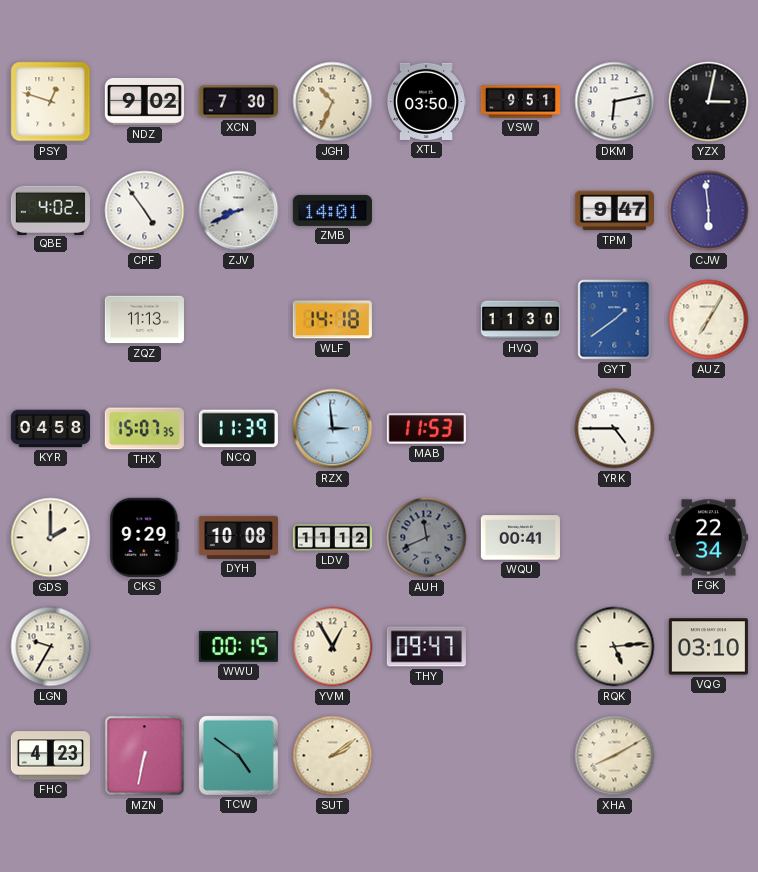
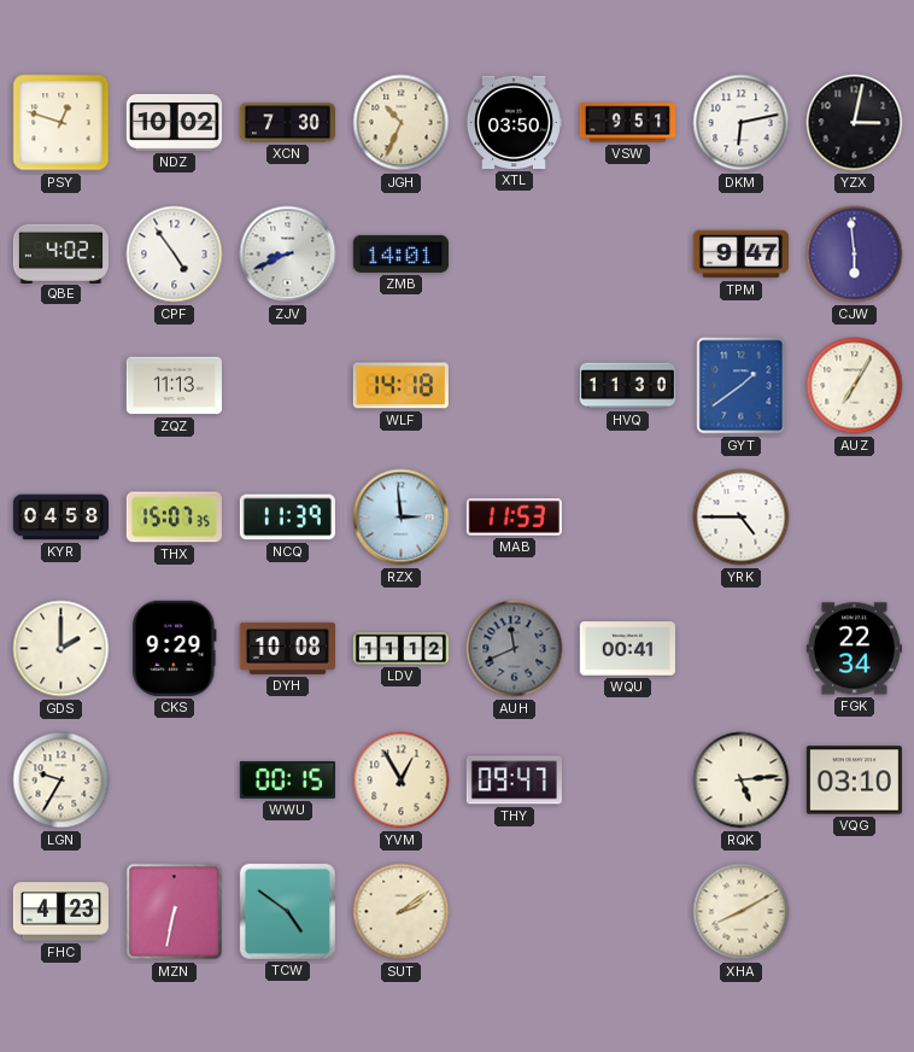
NDZ: 9:02 -> 10:02 (174, 122)
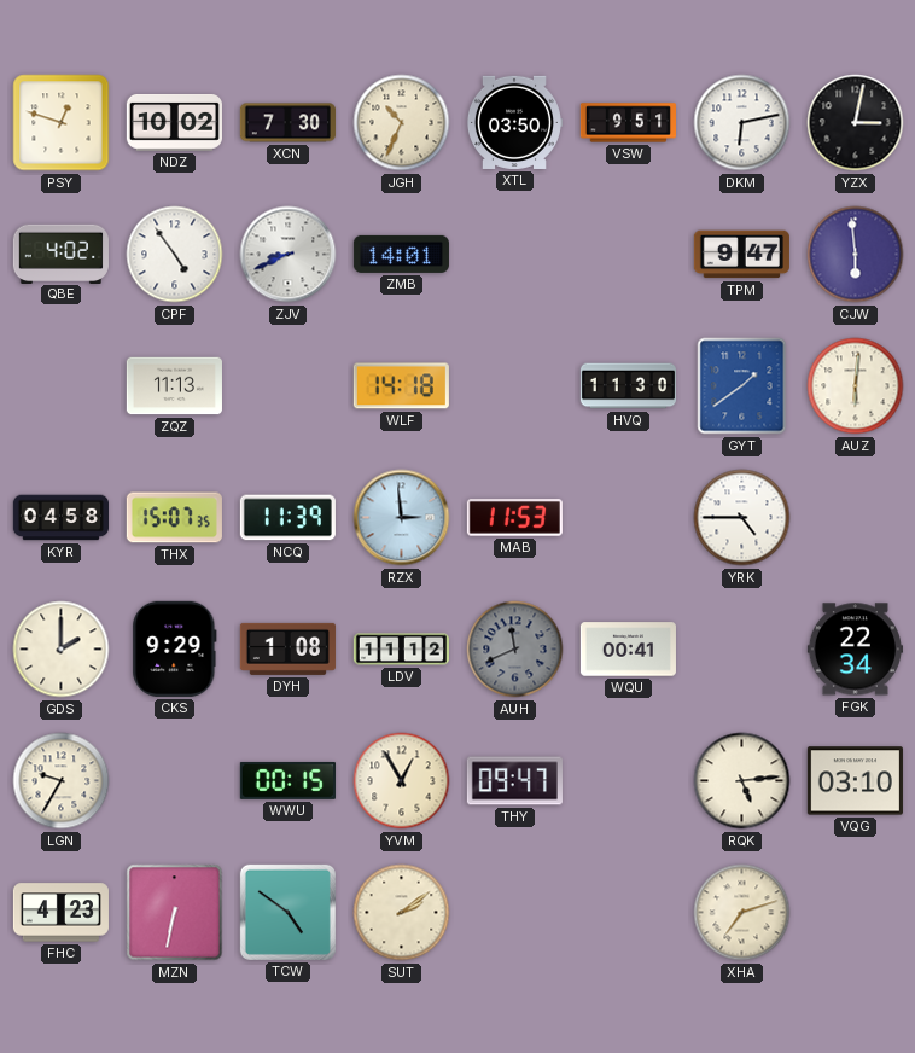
AUZ: 7:05 -> 6:01 (856, 386)
DYH: 10:08 -> 1:08 (287, 648)
XHA: 8:10 -> 7:12 (742, 913)
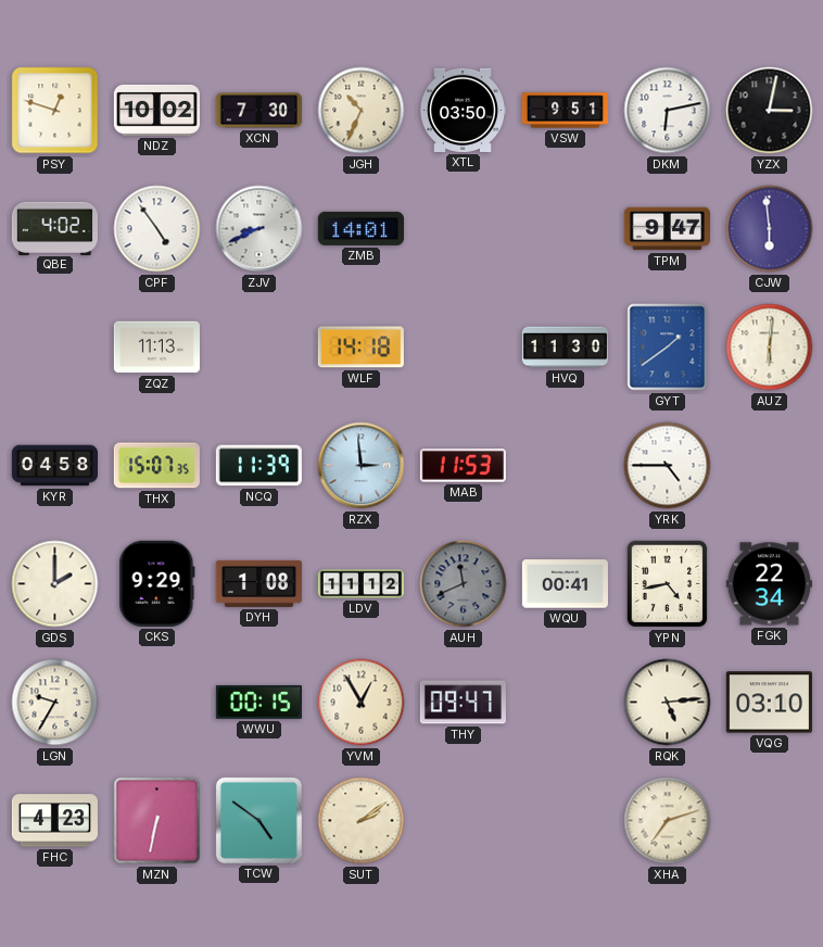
YPN: none -> 4:43 (668, 584)
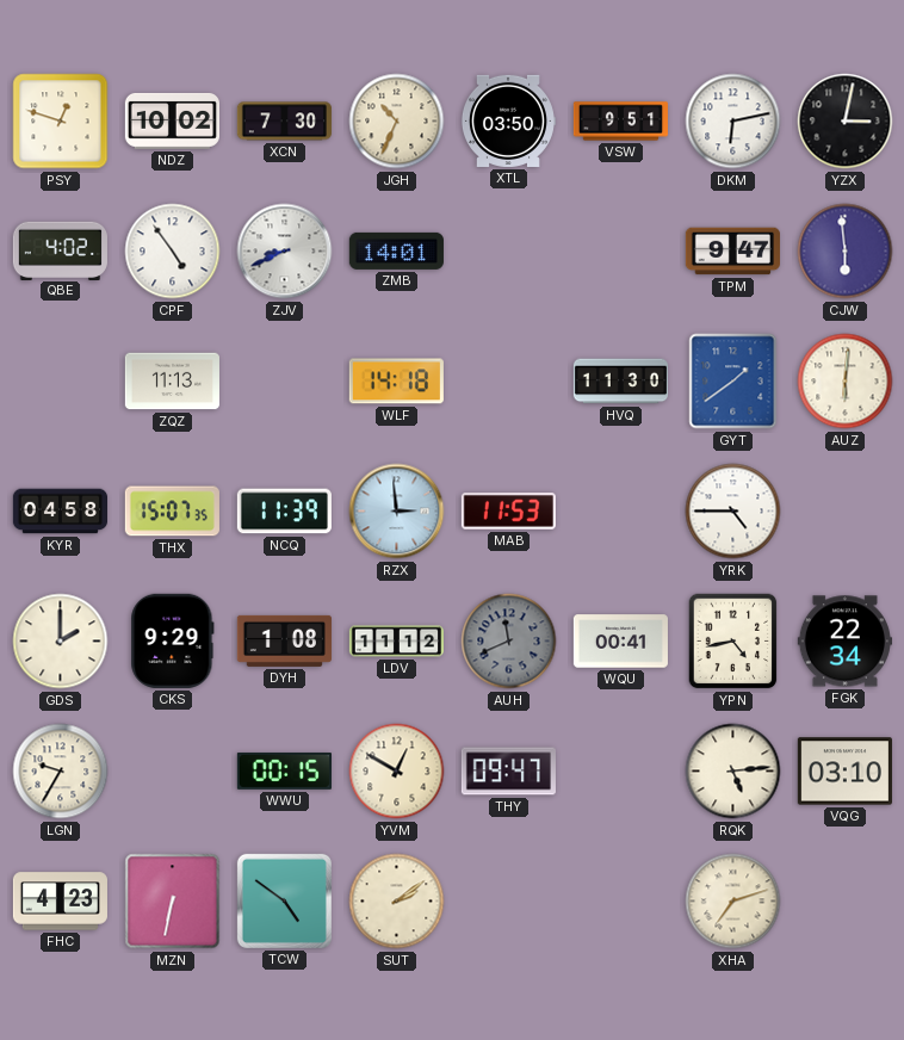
YVM: 12:55 -> 12:50 (397, 772)
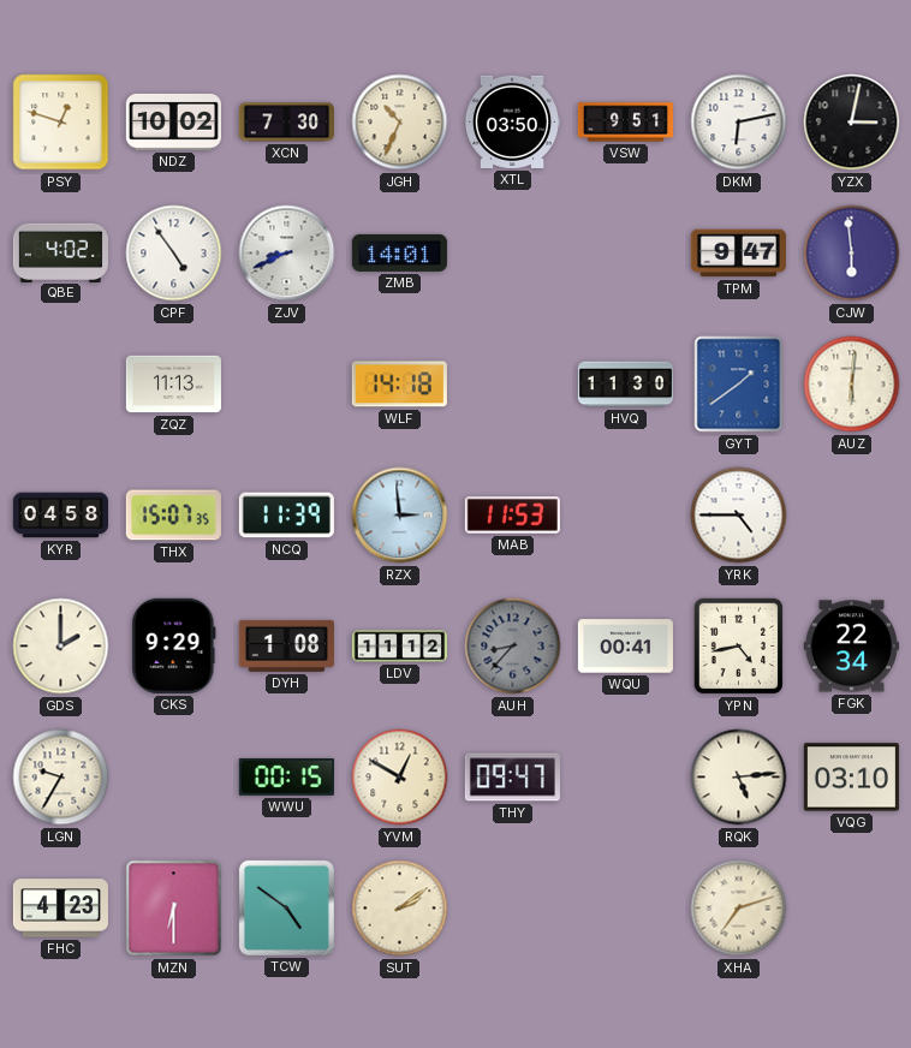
AUH: 11:41 -> 8:37 (513, 647)
MZN: 6:32 -> 6:30 (174, 909)
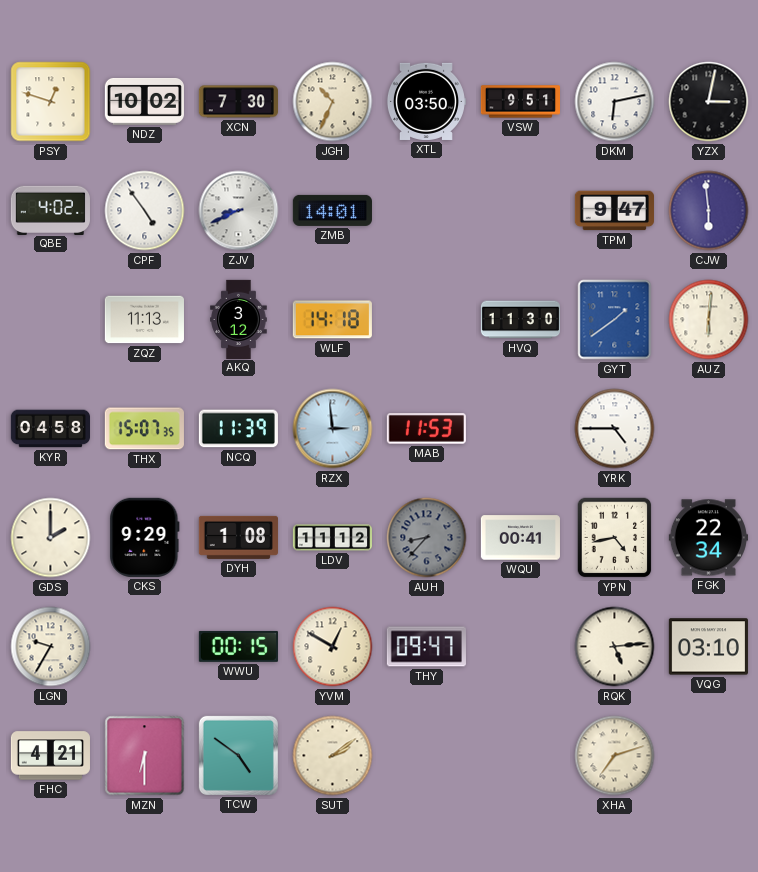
AKQ: none -> 3:12 (239, 319)
FHC: 4:23 -> 4:21 (50, 756)
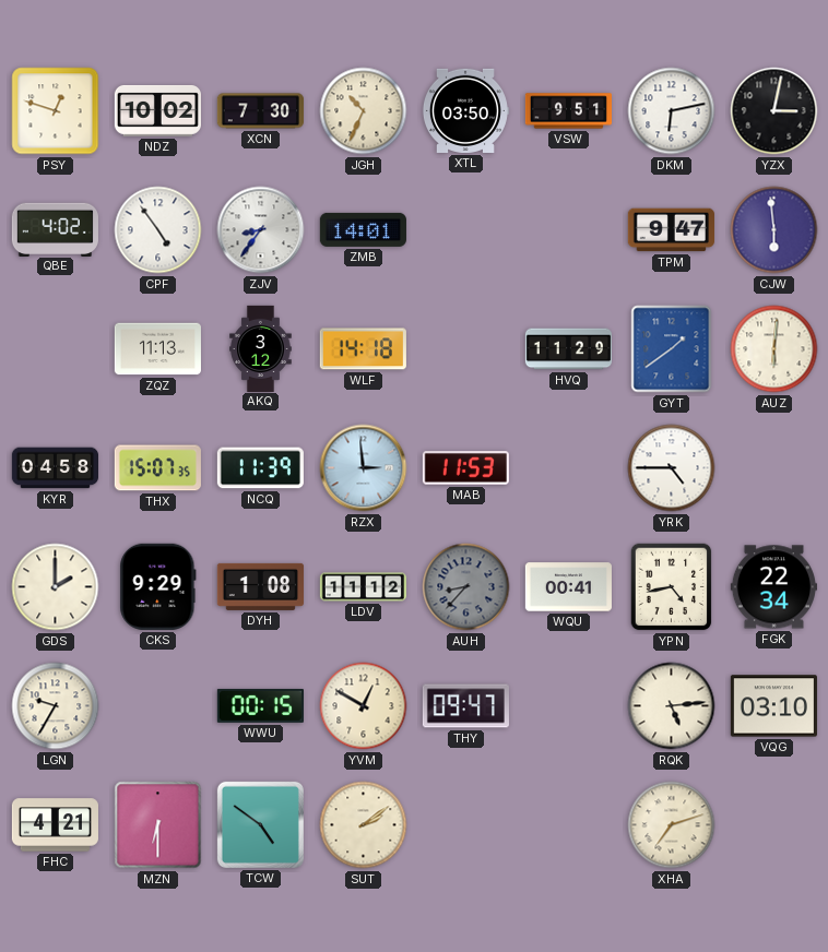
ZJV: 8:41 -> 8:36 (261, 230)
HVQ: 11:30 -> 11:29 (568, 349)
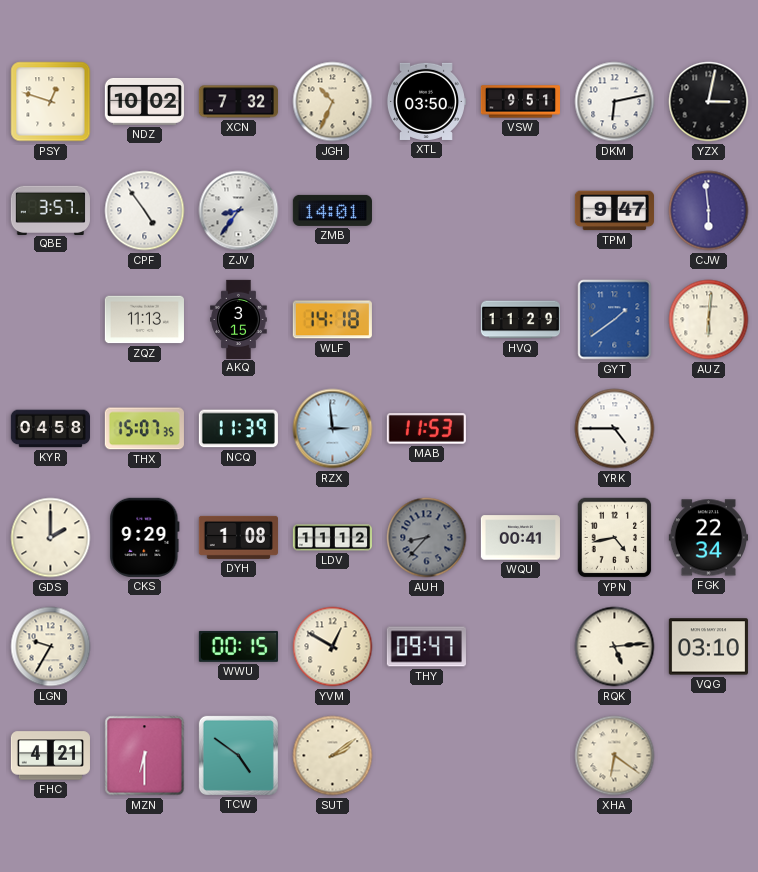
XCN: 7:30 -> 7:32 (238, 102)
QBE: 4:02 -> 3:57 (50, 210)
AKQ: 3:12 -> 3:15 (239, 319)
XHA: 7:12 -> 6:21 (615, 756)
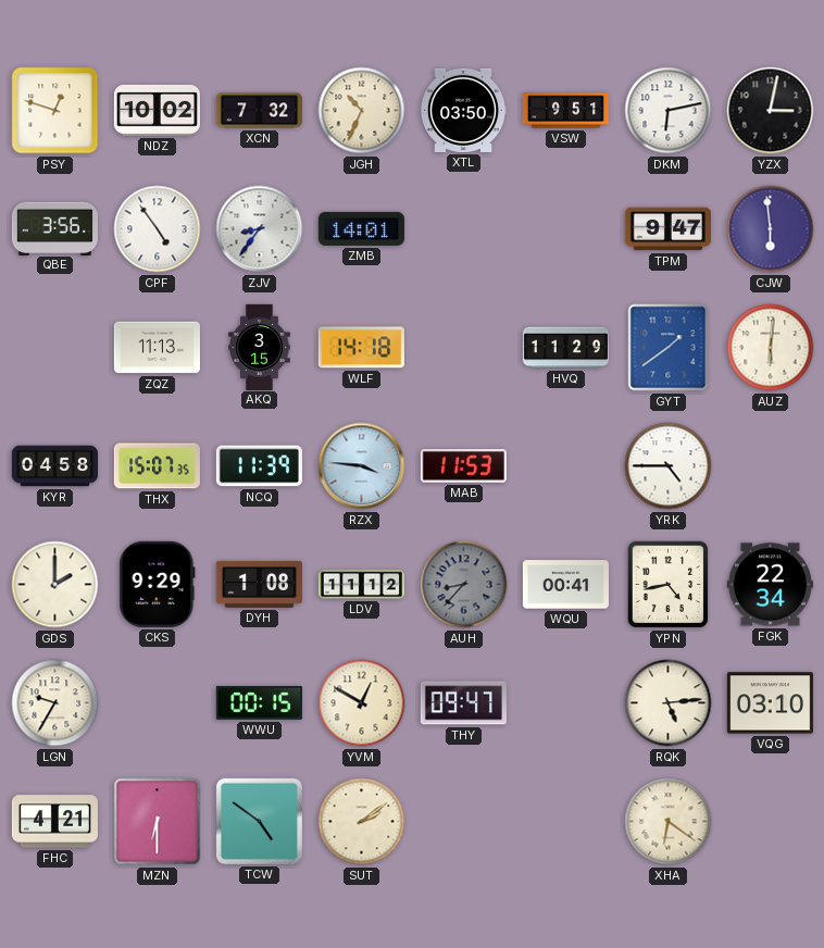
QBE: 3:57 -> 3:56 (54, 228)
RZX: 2:59 -> 3:46 (362, 466)
